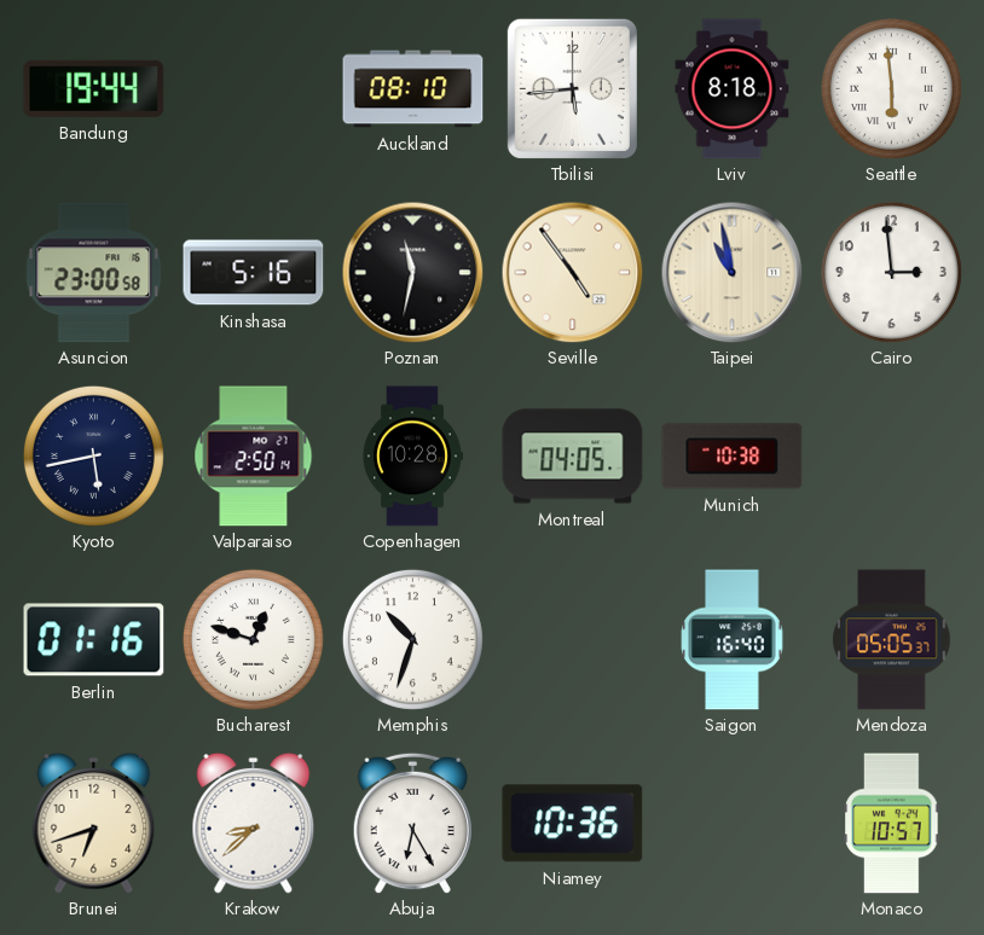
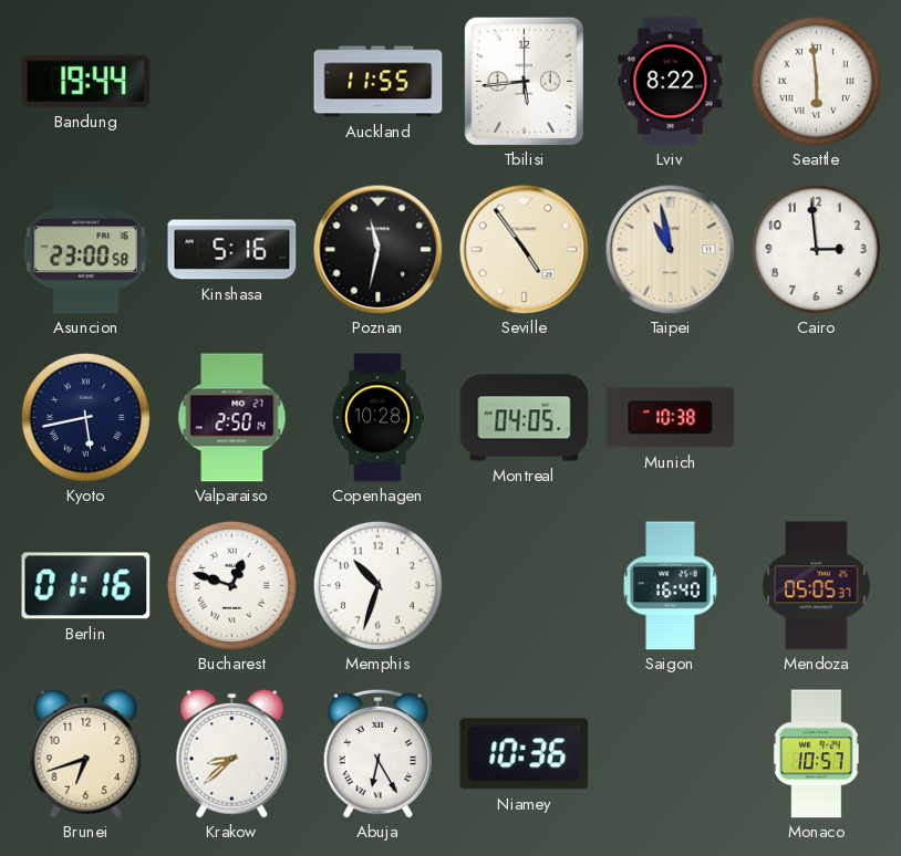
Auckland: 08:10 -> 11:55 (379, 82)
Lviv: 8:18 -> 8:22 (671, 82)
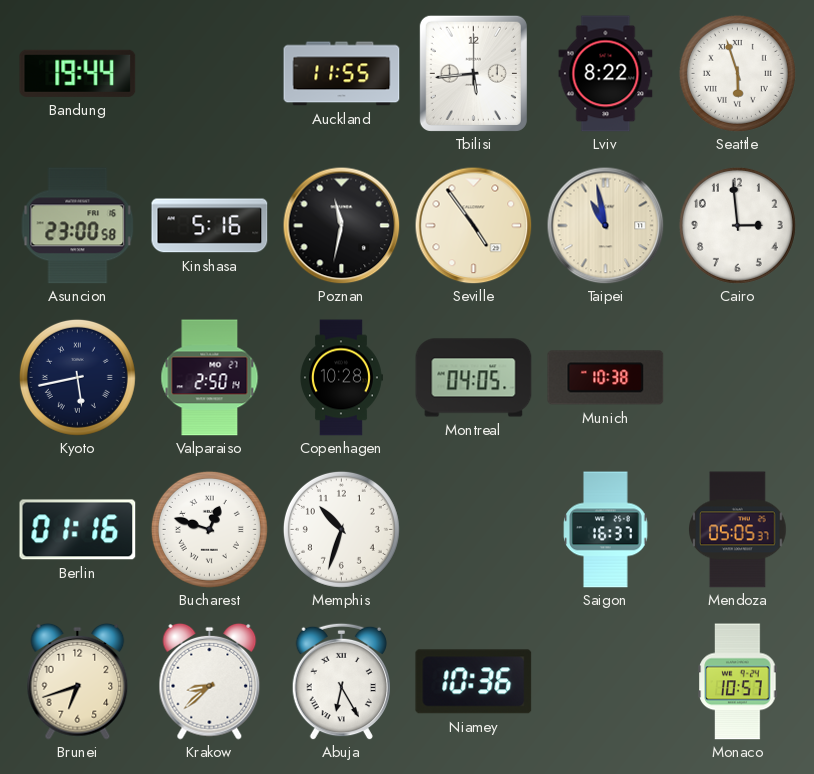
Seattle: 5:59 -> 5:57 (737, 73)
Saigon: 16:40 -> 16:37 (606, 530)
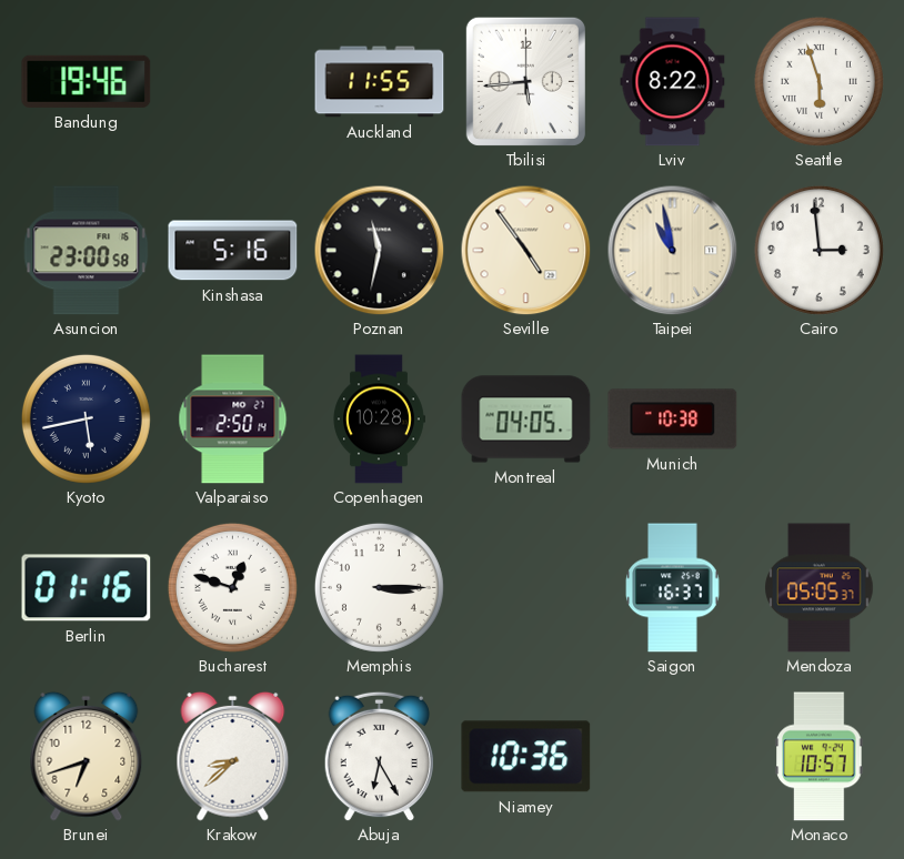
Bandung: 19:44 -> 19:46 (87, 81)
Memphis: 10:33 -> 3:15 (379, 587)
